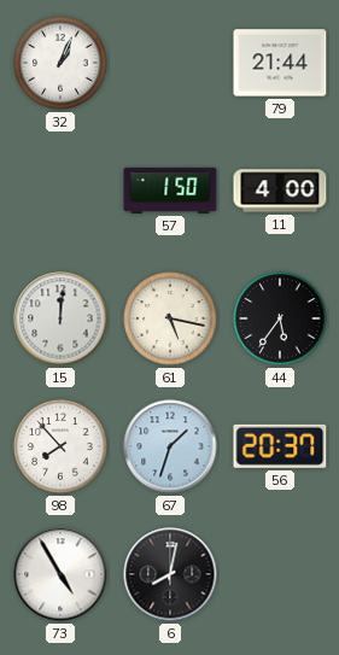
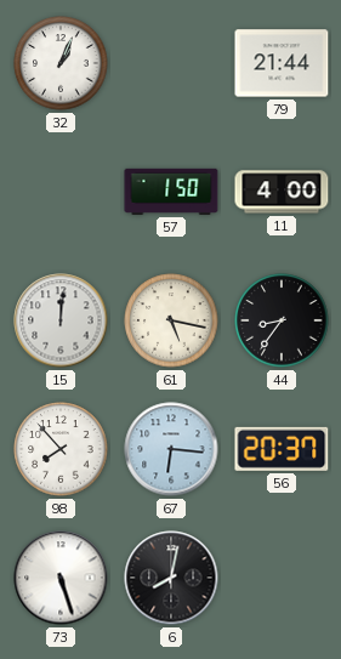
44: 5:36 -> 8:36 (282, 320)
67: 1:33 -> 6:16 (171, 449)
73: 4:55 -> 5:27 (61, 578)
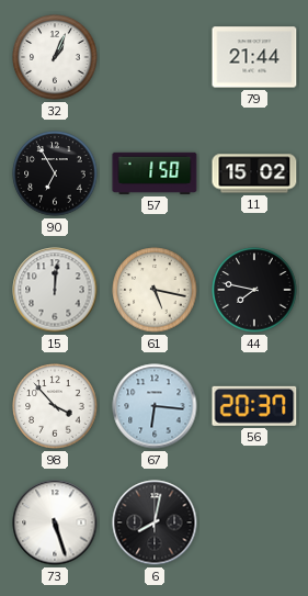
90: none -> 6:55 (55, 173)
11: 4:00 -> 15:02 (254, 173)
44: 8:36 -> 7:47 (254, 290)
98: 7:53 -> 3:53 (55, 406)
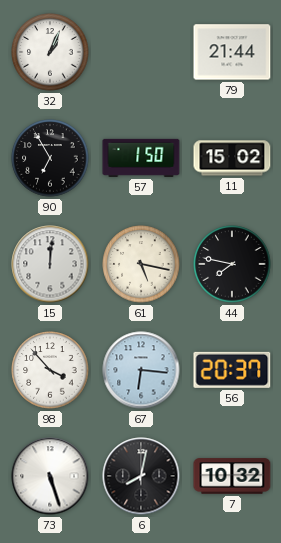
7: none -> 10:32 (232, 476)
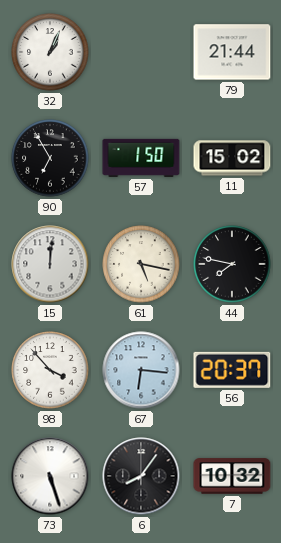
6: 8:02 -> 8:06 (141, 476)
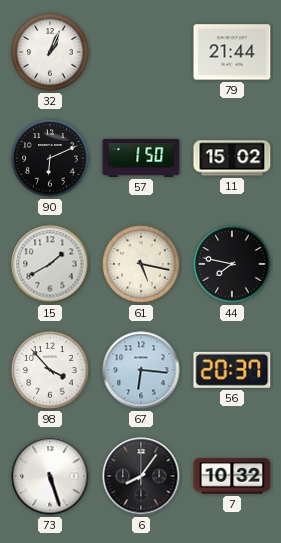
90: 6:55 -> 6:11 (50, 158)
15: 12:01 -> 1:40 (50, 264)
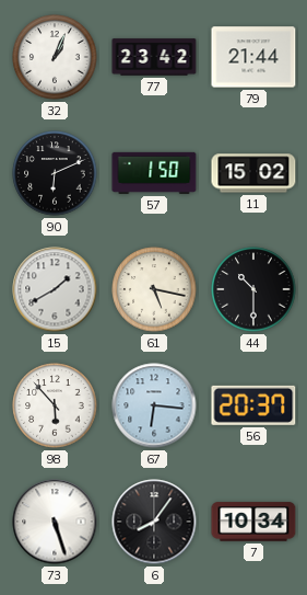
77: none -> 23:42 (154, 57)
44: 7:47 -> 10:30 (253, 289)
98: 3:53 -> 5:53 (55, 405)
7: 10:32 -> 10:34 (253, 522)
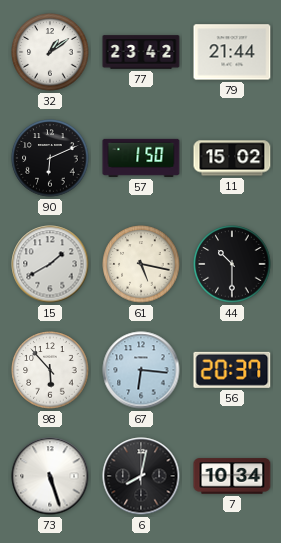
32: 1:04 -> 1:09 (50, 52)
6: 8:06 -> 8:02 (141, 476)
